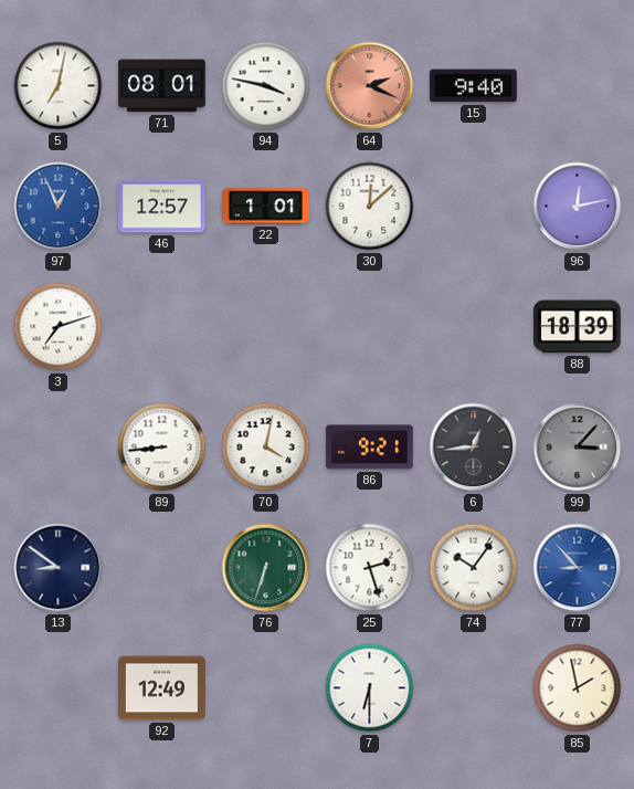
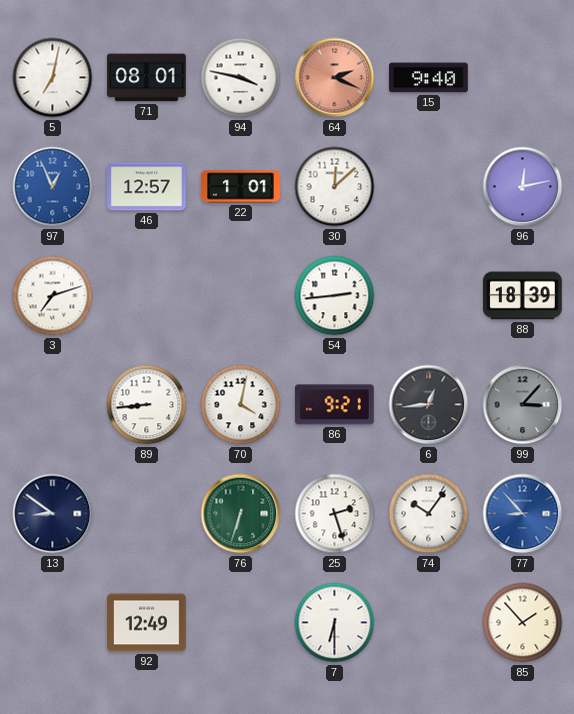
54: none -> 2:44 (335, 296)
85: 1:58 -> 1:53 (523, 623)
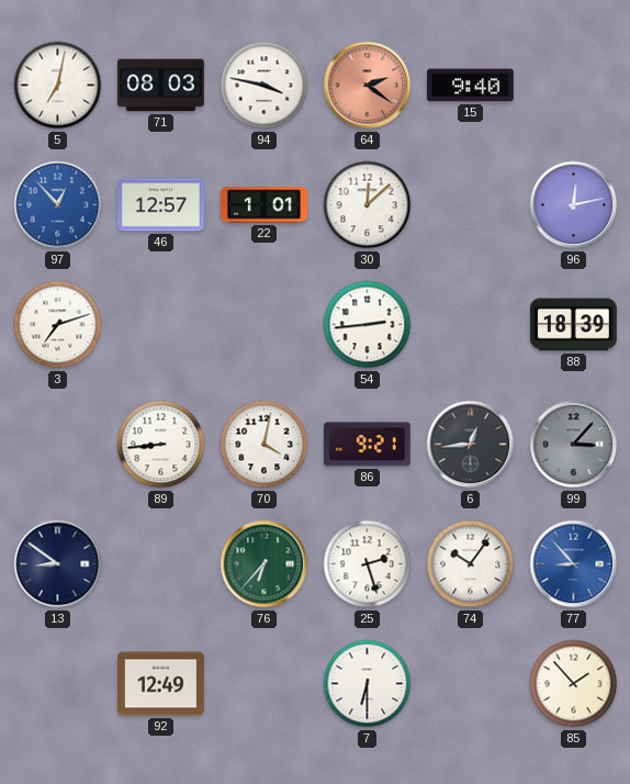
71: 08:01 -> 08:03 (161, 86)
64: 2:19 -> 2:21 (368, 86)
97: 12:56 -> 12:53 (58, 205)
76: 6:33 -> 6:37 (265, 564)
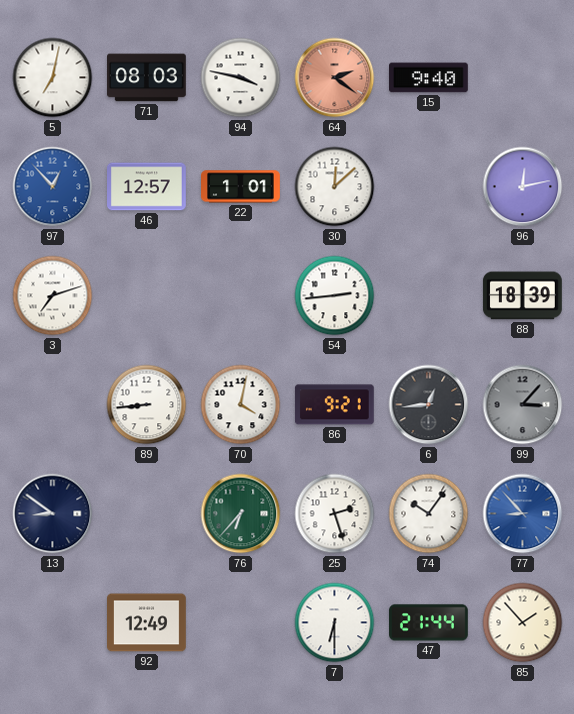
47: none -> 21:44 (429, 623)
